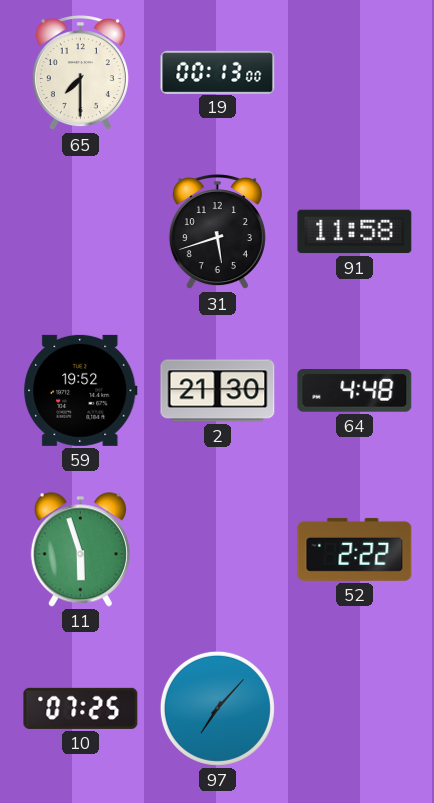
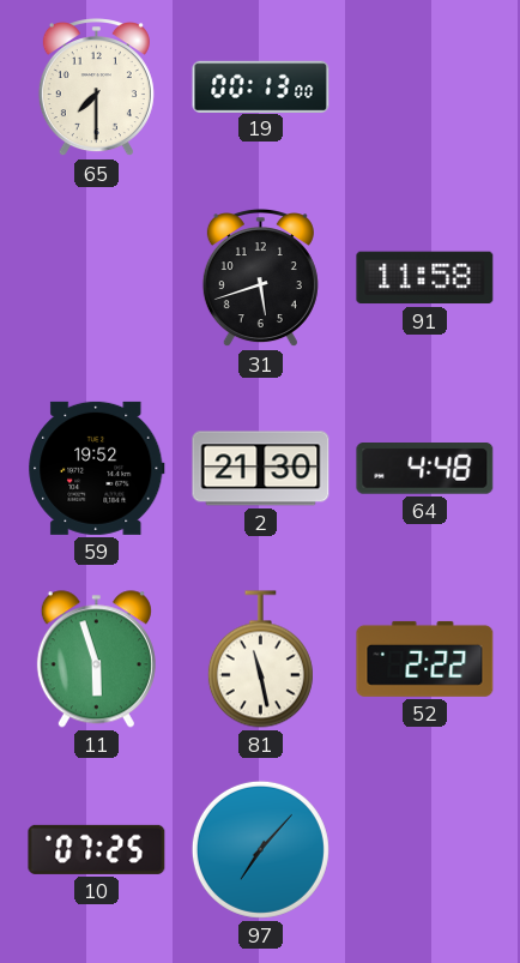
81: none -> 11:28 (260, 660)
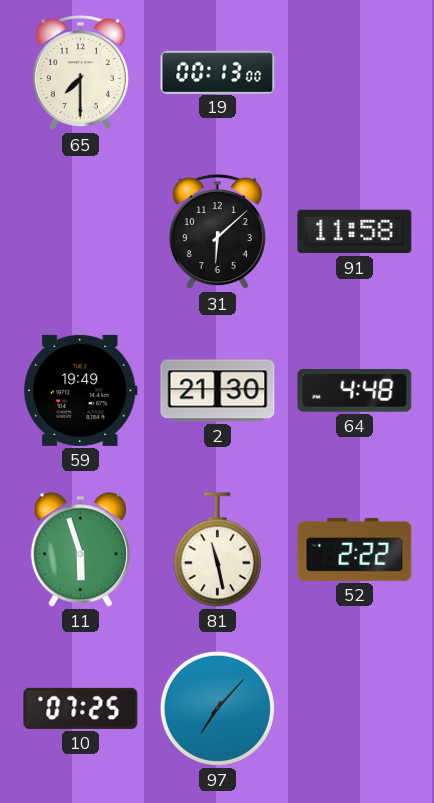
31: 5:42 -> 6:08 (217, 233)
59: 19:52 -> 19:49 (81, 390)
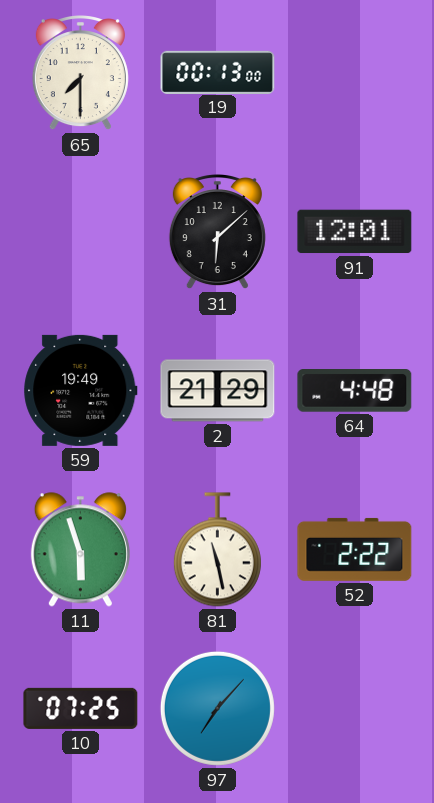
91: 11:58 -> 12:01 (355, 232)
2: 21:30 -> 21:29 (218, 391)
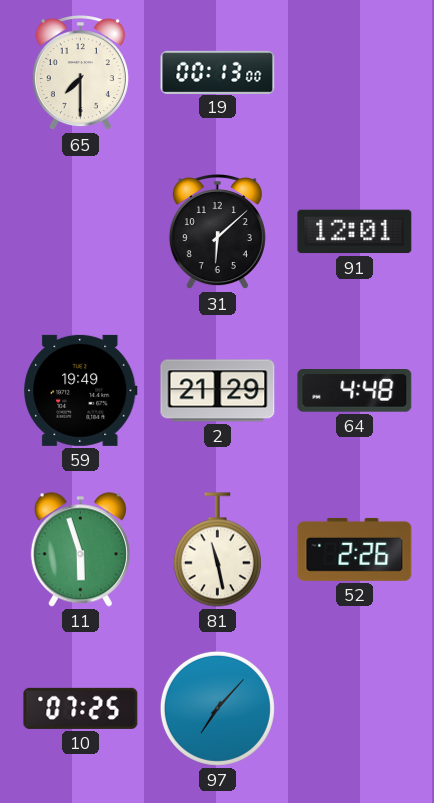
52: 2:22 -> 2:26 (355, 549)
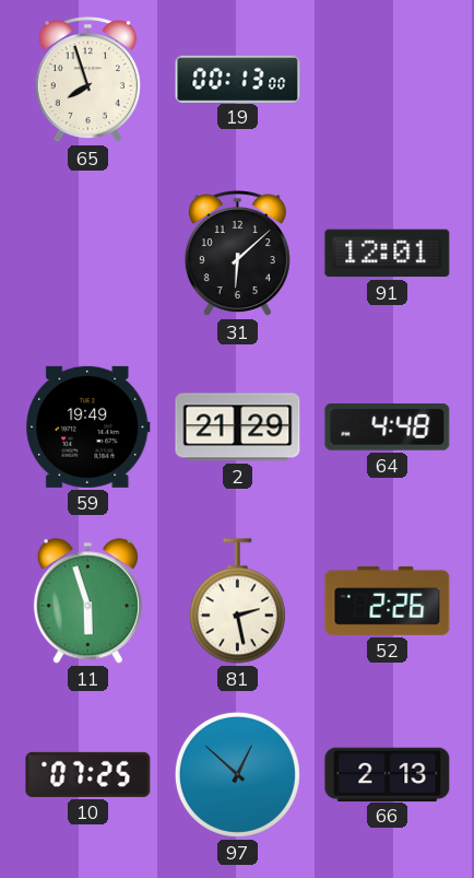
65: 7:30 -> 7:57 (87, 81)
81: 11:28 -> 2:28 (237, 601)
97: 7:07 -> 12:52 (237, 774)
66: none -> 2:13 (388, 774)
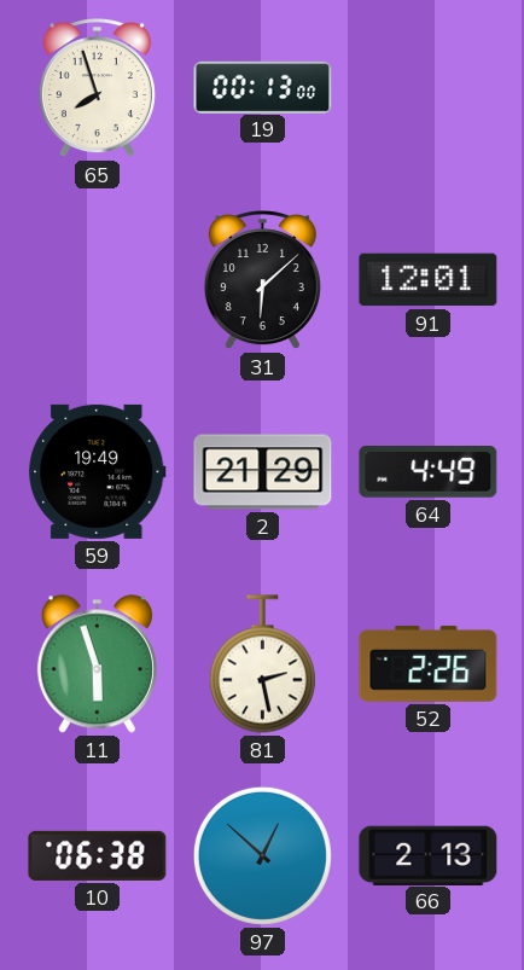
64: 4:48 -> 4:49 (429, 472)
10: 07:25 -> 06:38 (98, 855)
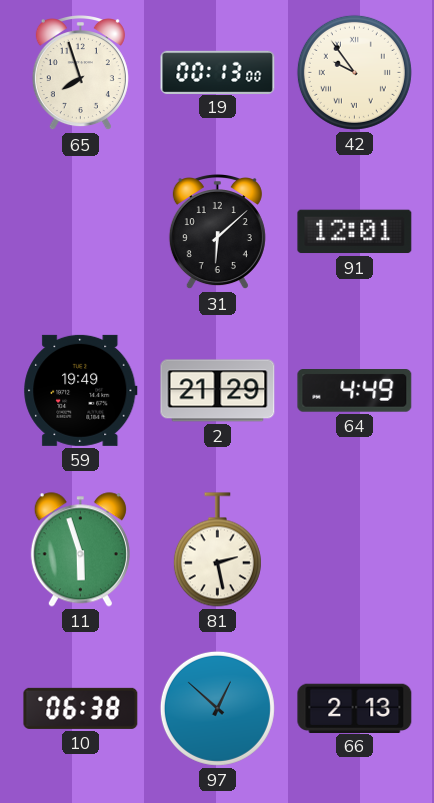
42: none -> 9:54 (354, 72)
52: 2:26 -> none (429, 663)
